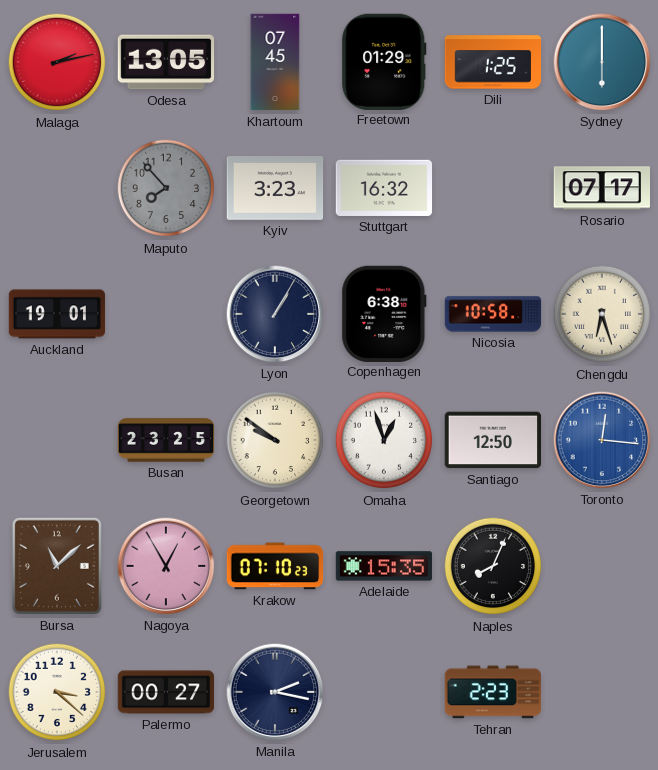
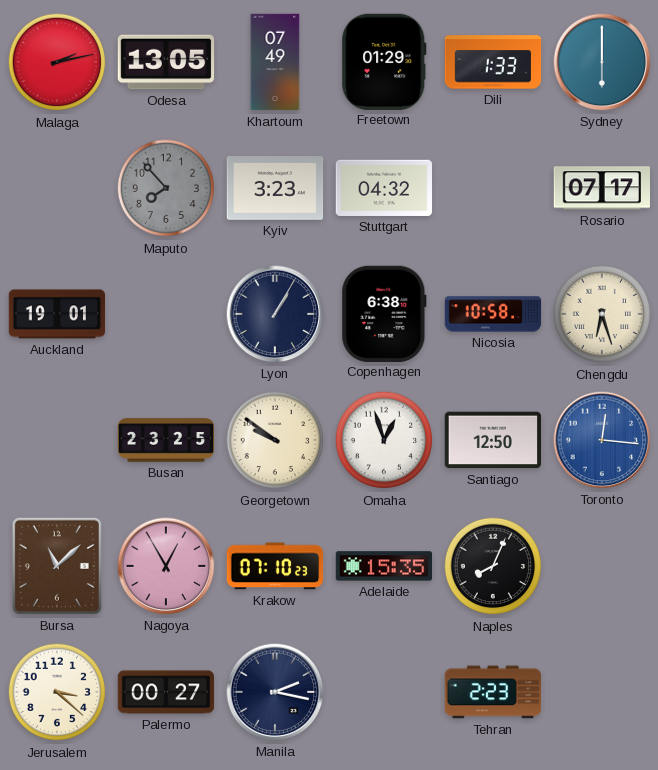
Khartoum: 07:45 -> 07:49 (275, 62)
Dili: 1:25 -> 1:33 (493, 62)
Stuttgart: 16:32 -> 04:32 (384, 188)
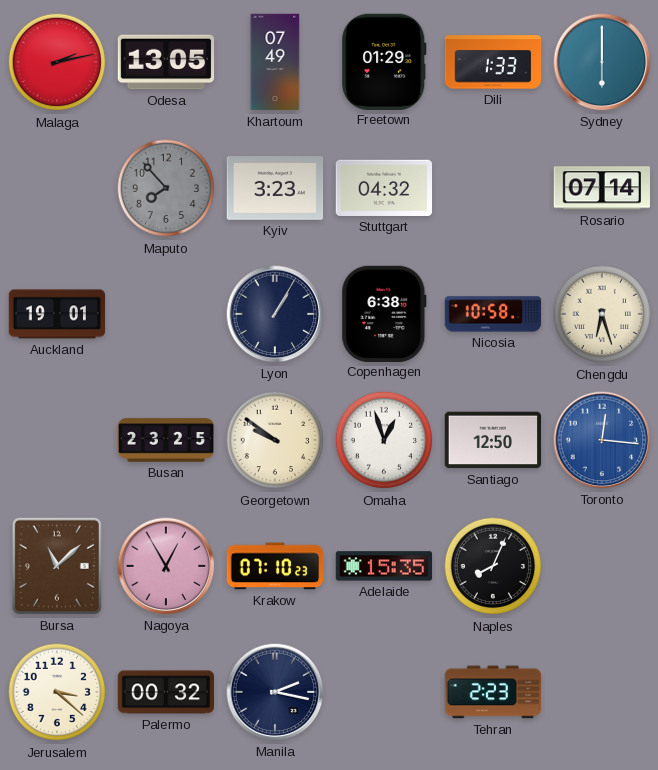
Rosario: 07:17 -> 07:14 (601, 188)
Palermo: 00:27 -> 00:32 (166, 692)
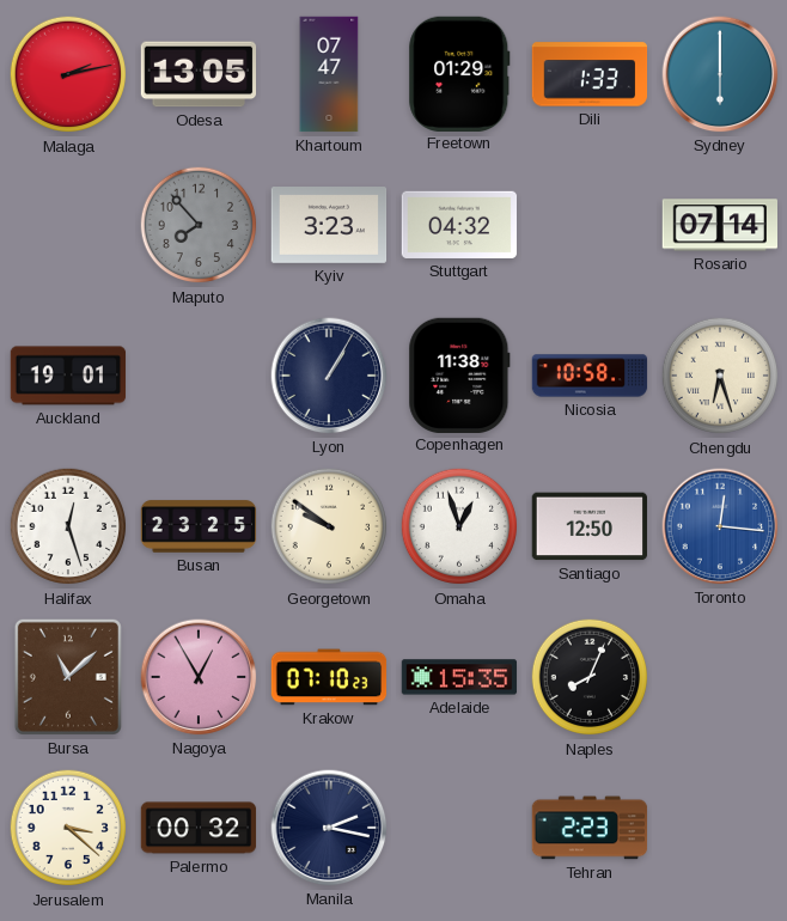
Khartoum: 07:49 -> 07:47 (329, 74)
Copenhagen: 6:38 -> 11:38 (459, 374)
Halifax: none -> 12:27 (68, 526)
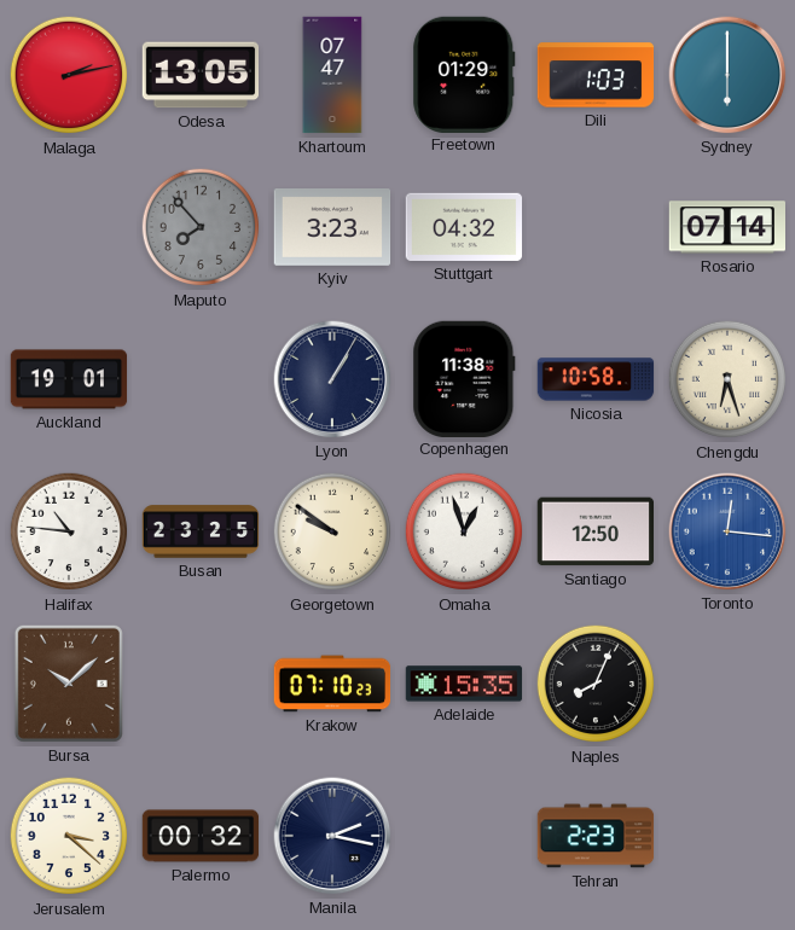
Dili: 1:33 -> 1:03 (596, 75)
Halifax: 12:27 -> 10:46 (69, 531)
Bursa: 11:08 -> 10:08 (69, 684)
Nagoya: 12:55 -> none (199, 677)
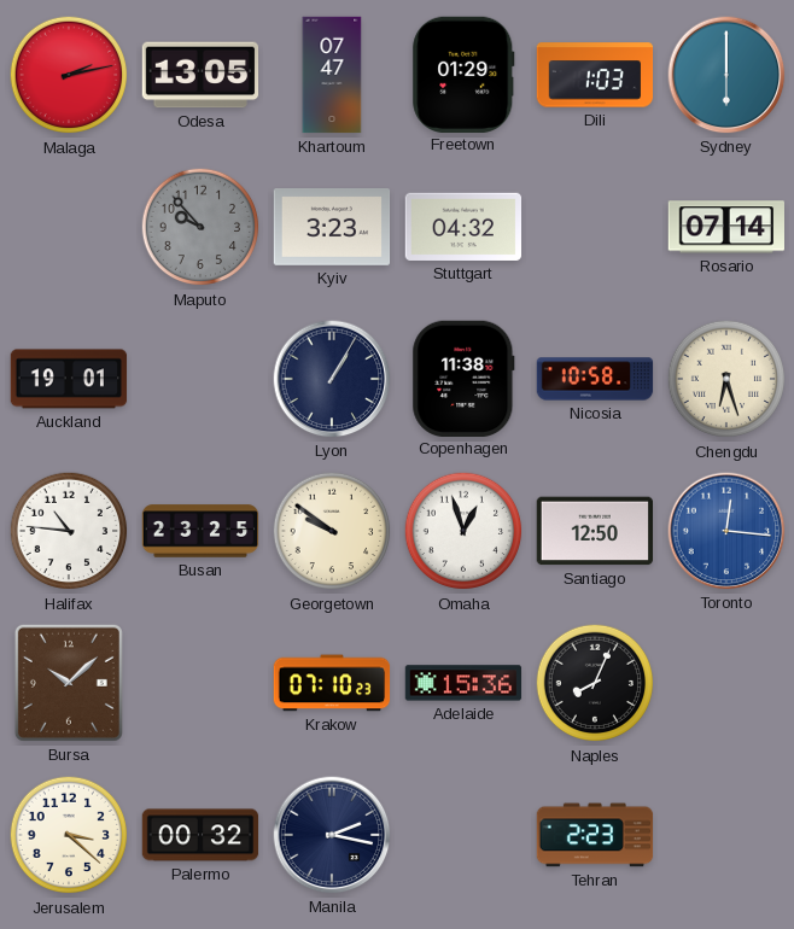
Maputo: 7:53 -> 9:53 (200, 227)
Adelaide: 15:35 -> 15:36 (463, 683)
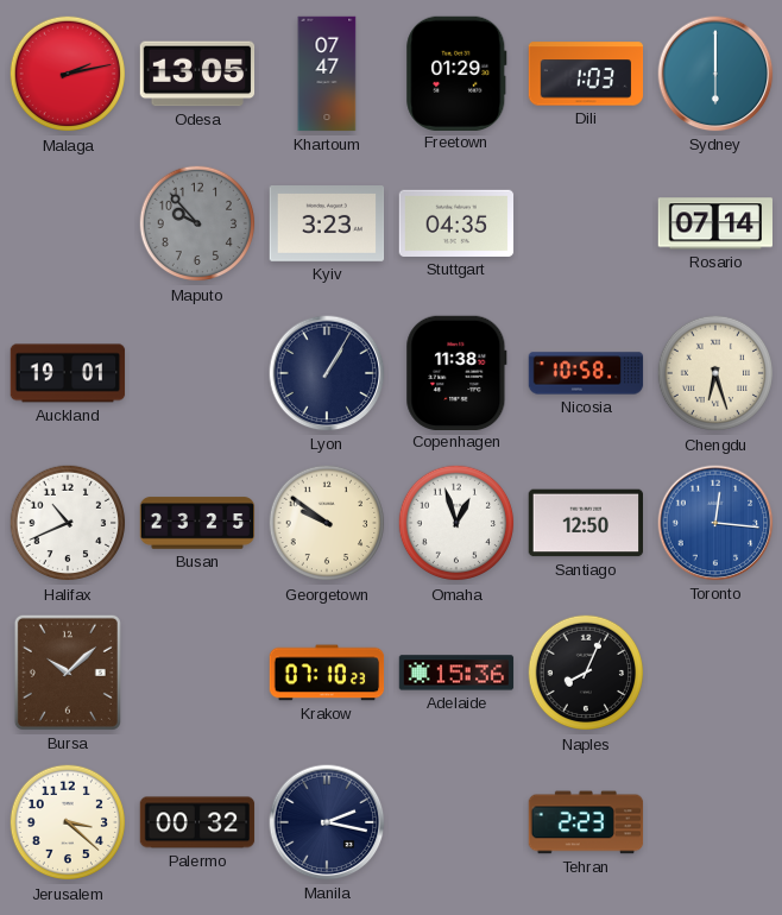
Stuttgart: 04:32 -> 04:35 (456, 223)
Halifax: 10:46 -> 10:41 (68, 523)
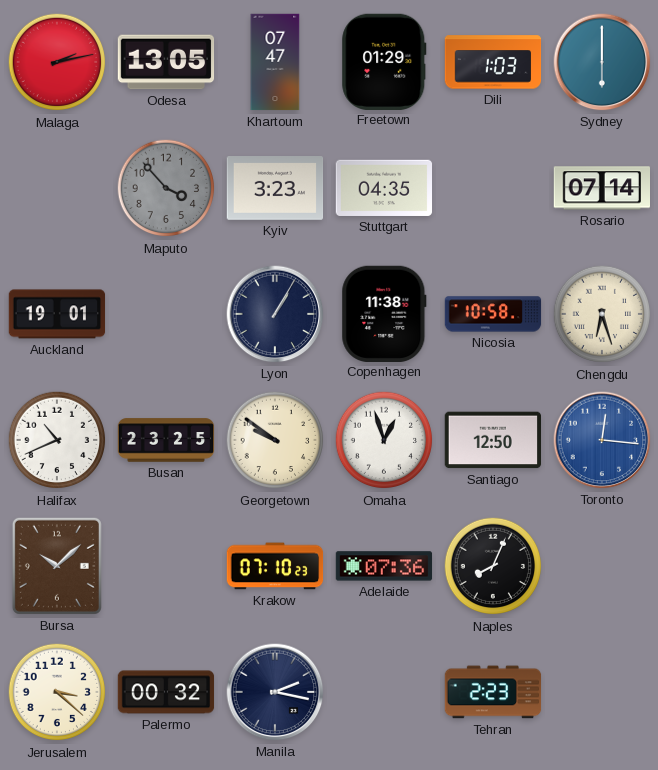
Maputo: 9:53 -> 3:53 (166, 188)
Adelaide: 15:36 -> 07:36 (384, 566)
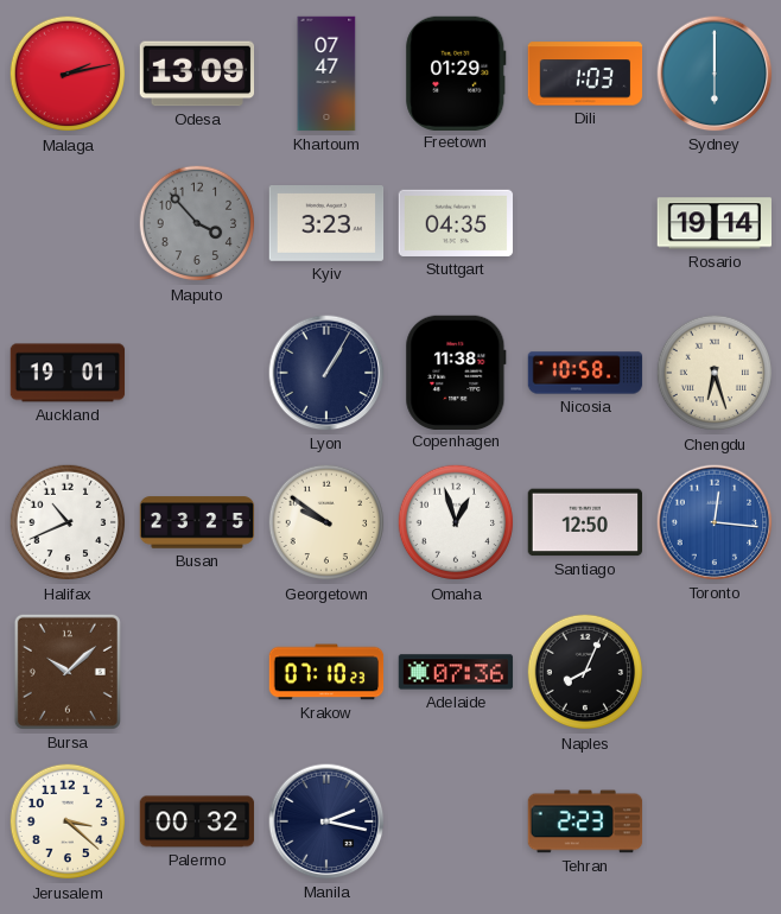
Odesa: 13:05 -> 13:09 (197, 74)
Rosario: 07:14 -> 19:14 (713, 223)
